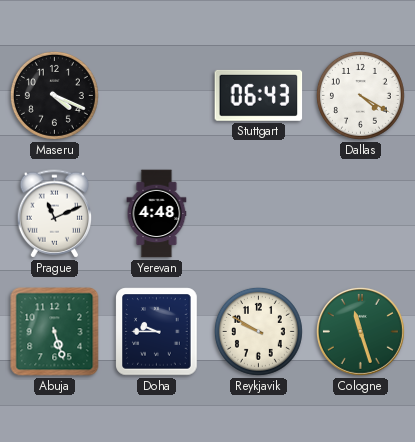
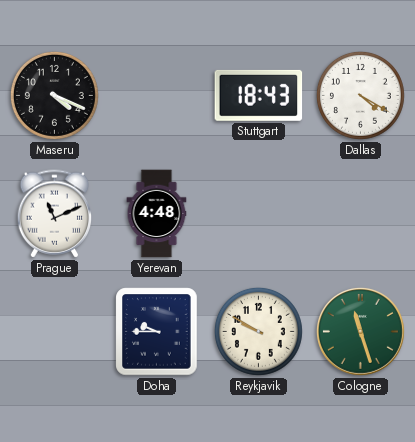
Stuttgart: 06:43 -> 18:43 (259, 95)
Abuja: 5:27 -> none (55, 332)
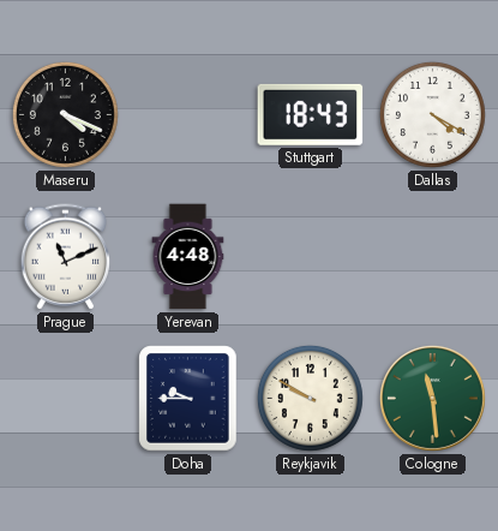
Cologne: 11:27 -> 11:29 (432, 398)
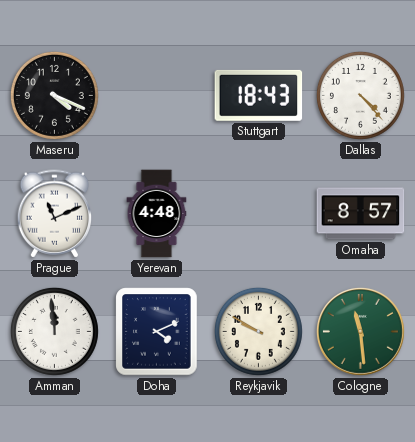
Dallas: 4:20 -> 4:23 (360, 95)
Omaha: none -> 8:57 (361, 214)
Amman: none -> 11:59 (54, 331)
Doha: 9:45 -> 4:11 (157, 332)
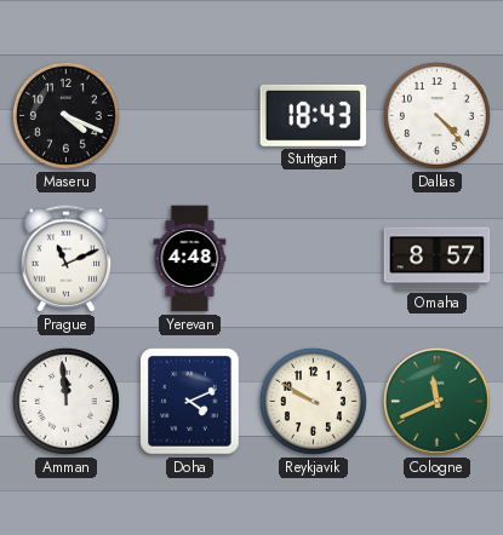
Cologne: 11:29 -> 11:41 (436, 401)
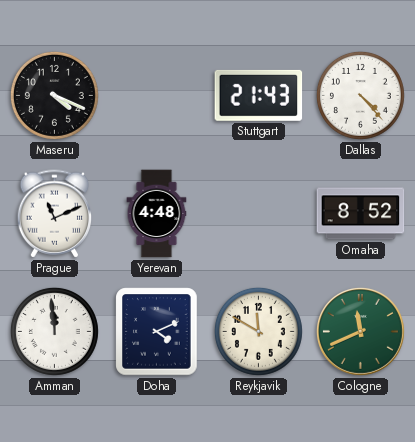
Stuttgart: 18:43 -> 21:43 (259, 95)
Omaha: 8:57 -> 8:52 (361, 214)
Reykjavik: 9:50 -> 11:50 (258, 331)
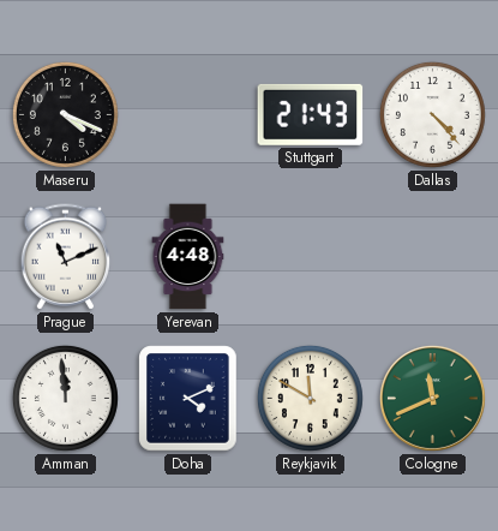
Omaha: 8:52 -> none (361, 214)
